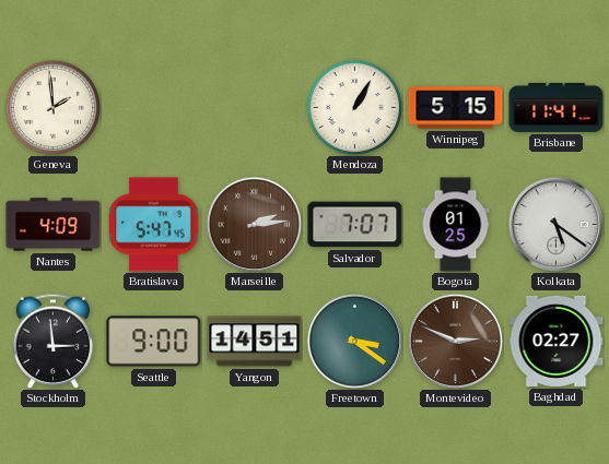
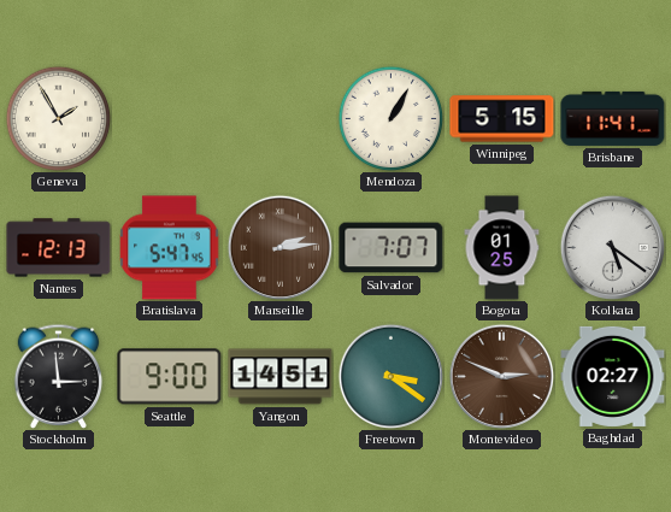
Geneva: 1:59 -> 1:55 (58, 118)
Nantes: 4:09 -> 12:13 (59, 248)
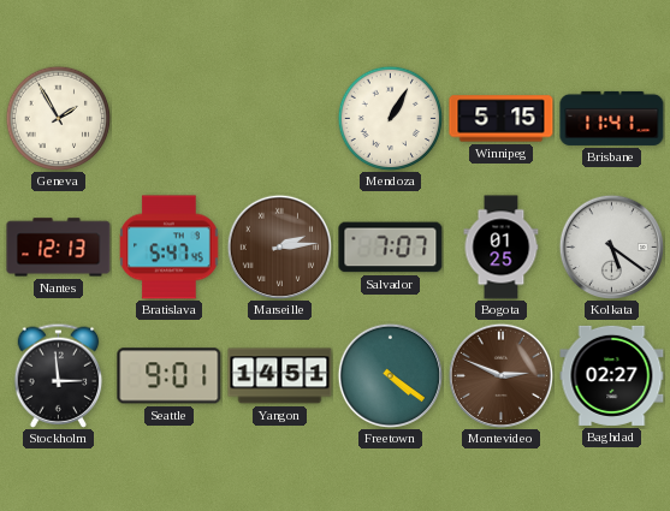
Seattle: 9:00 -> 9:01 (170, 376)
Freetown: 3:21 -> 4:21 (390, 375)
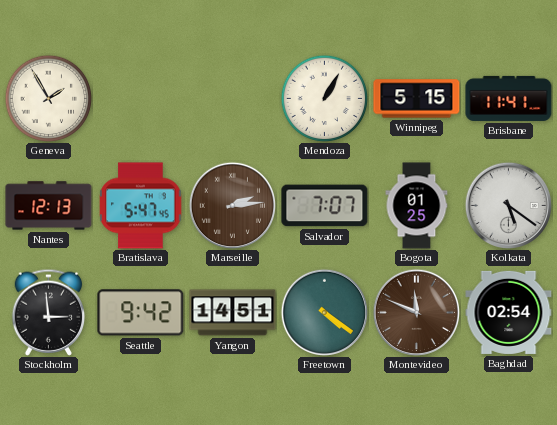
Seattle: 9:01 -> 9:42 (141, 313)
Montevideo: 2:49 -> 11:49 (416, 312)
Baghdad: 02:27 -> 02:54 (509, 312)
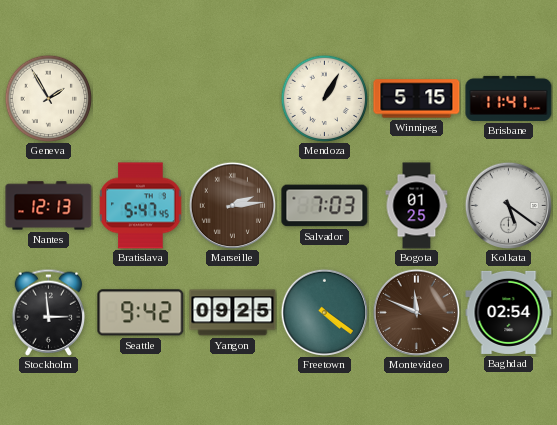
Salvador: 7:07 -> 7:03 (325, 206)
Yangon: 14:51 -> 09:25 (233, 313)
